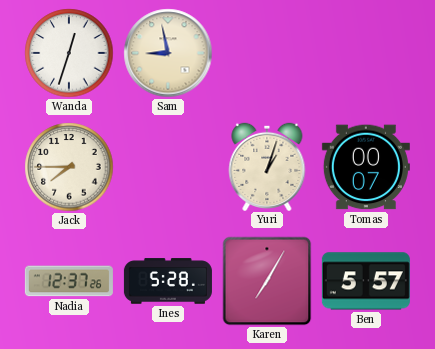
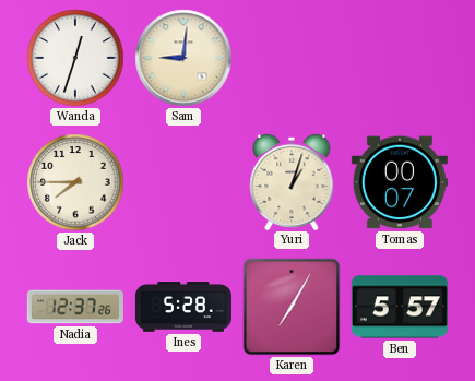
Sam: 8:58 -> 9:01 (183, 58)
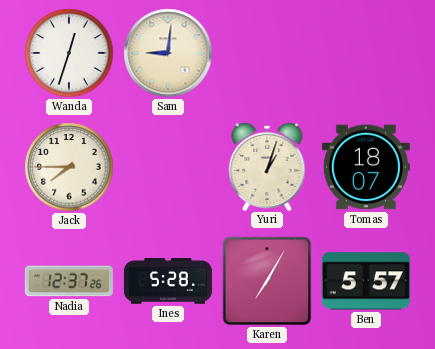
Tomas: 00:07 -> 18:07 (366, 167)
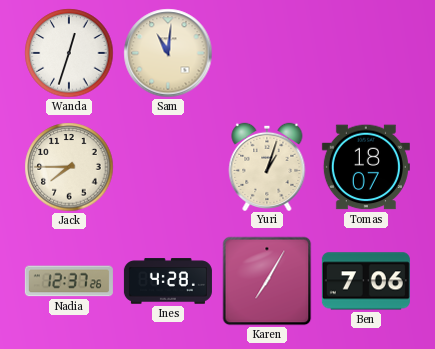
Sam: 9:01 -> 11:01 (168, 53)
Ines: 5:28 -> 4:28 (168, 281)
Ben: 5:57 -> 7:06 (366, 281)
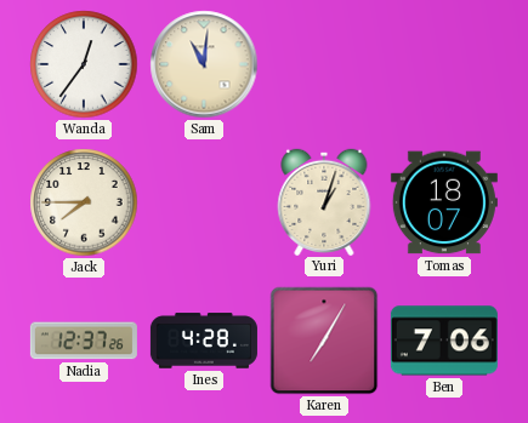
Wanda: 12:33 -> 12:36 (84, 64)
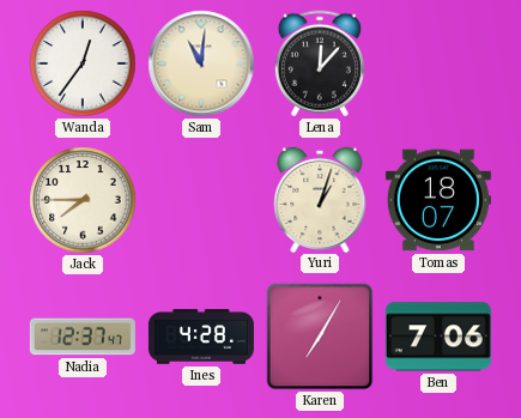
Lena: none -> 12:07 (320, 63)
Nadia: 12:37:26 -> 12:37:47 (83, 337)
